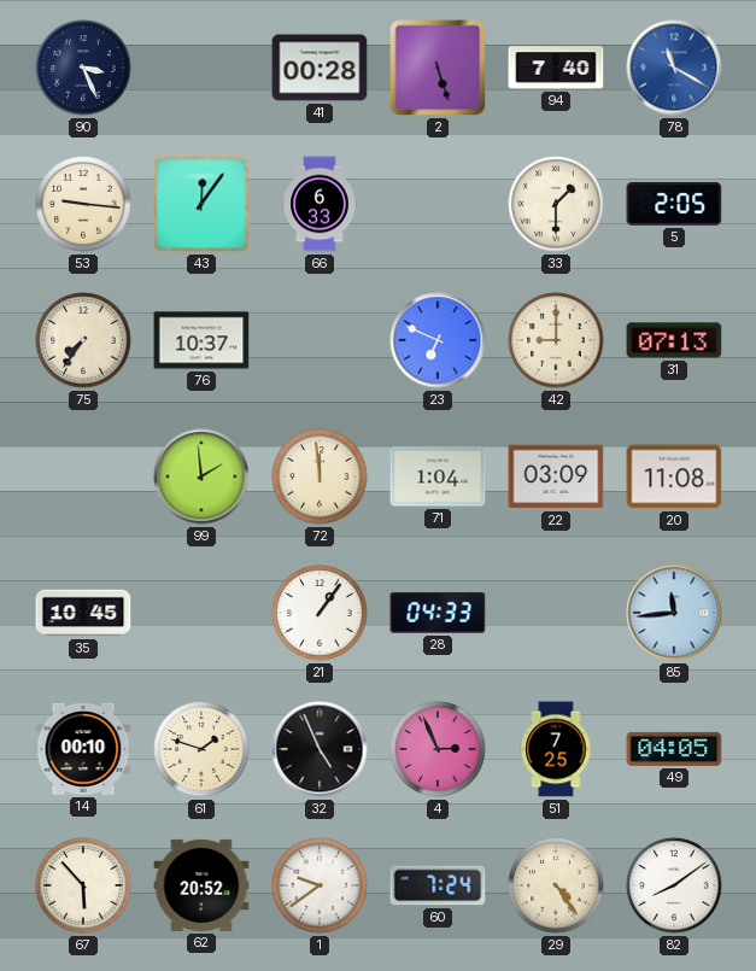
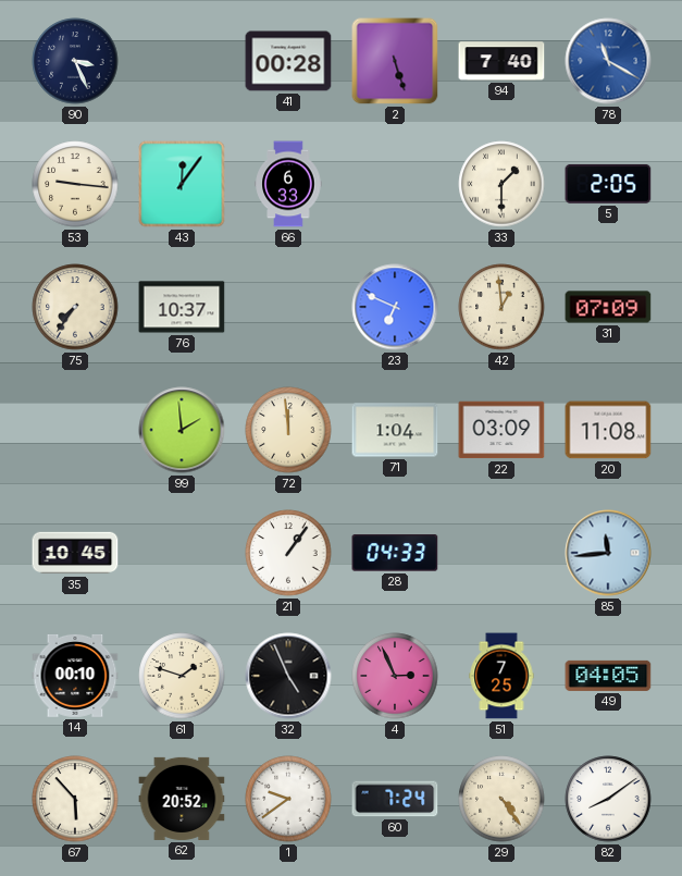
42: 9:00 -> 12:59 (501, 307)
31: 07:13 -> 07:09 (608, 307)
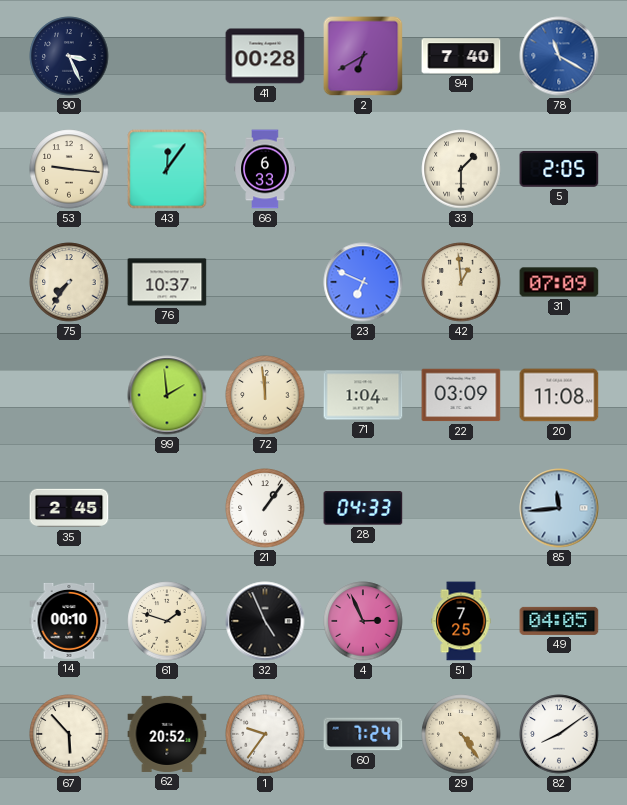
2: 5:27 -> 6:40 (363, 56)
35: 10:45 -> 2:45 (69, 508)
1: 9:39 -> 9:36 (265, 734)
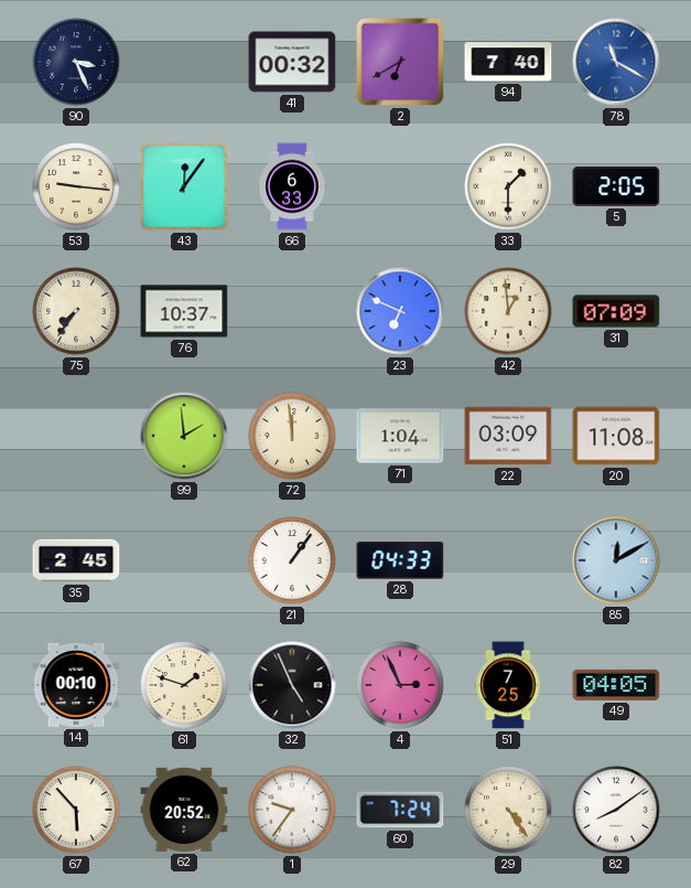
41: 00:28 -> 00:32 (292, 62)
85: 11:44 -> 12:10 (616, 560)
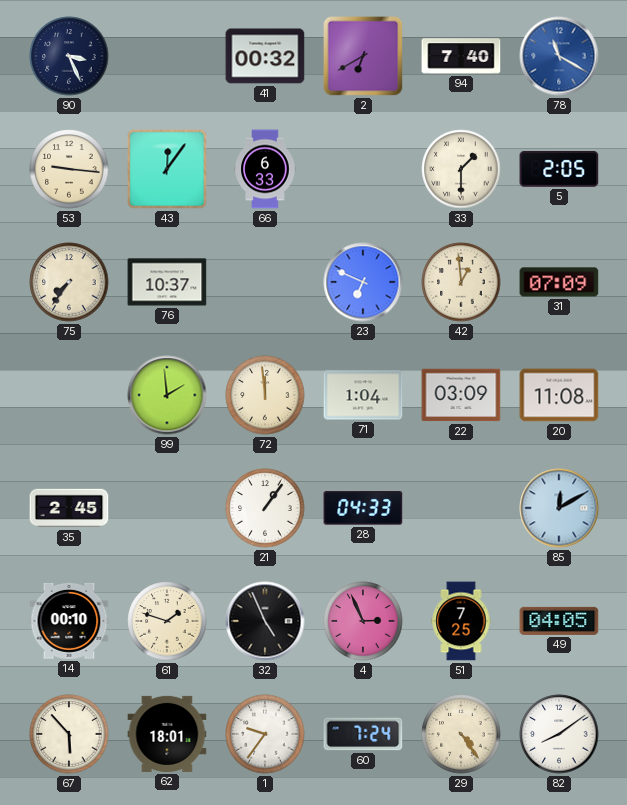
62: 20:52 -> 18:01 (167, 734)
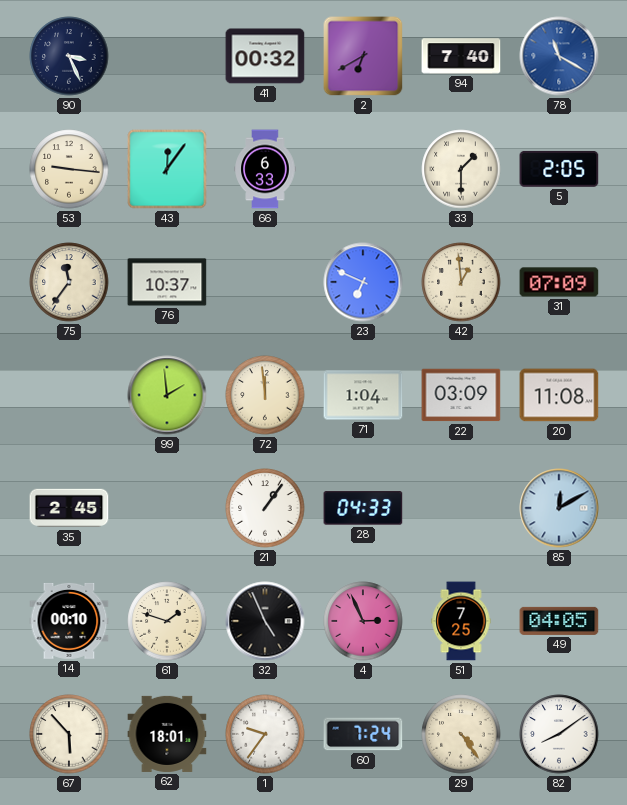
75: 7:36 -> 11:36 (69, 282)
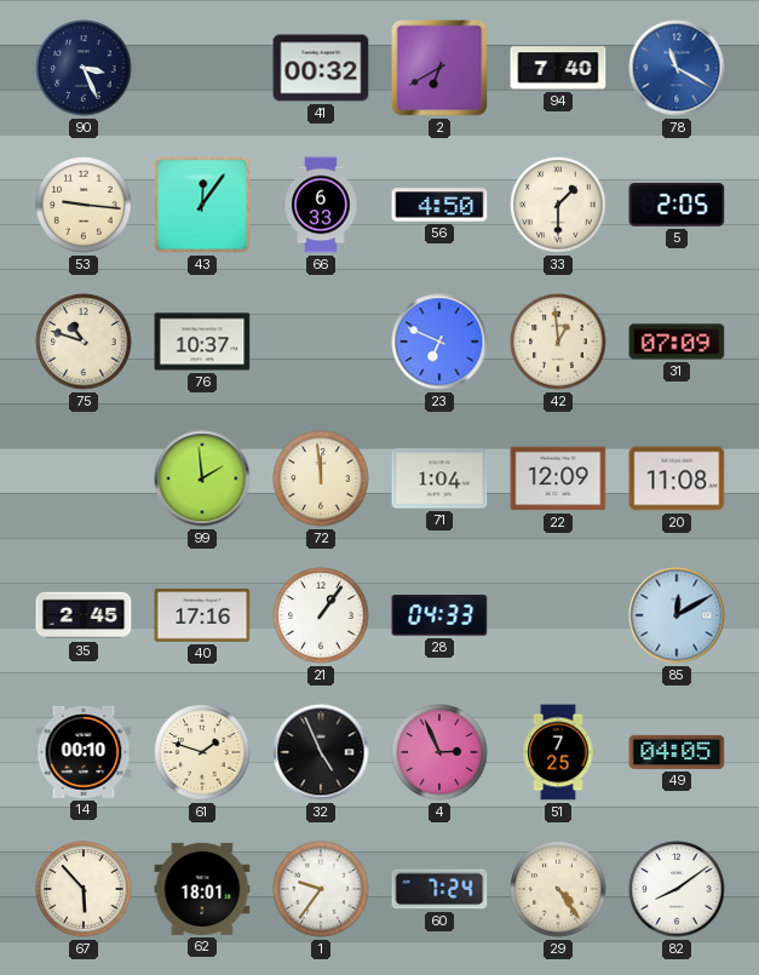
56: none -> 4:50 (439, 205)
75: 11:36 -> 10:48 (84, 342)
22: 03:09 -> 12:09 (558, 478)
40: none -> 17:16 (202, 615)
